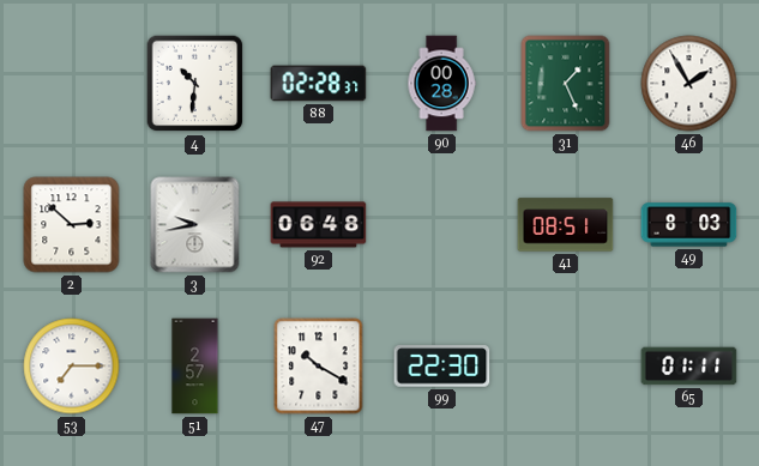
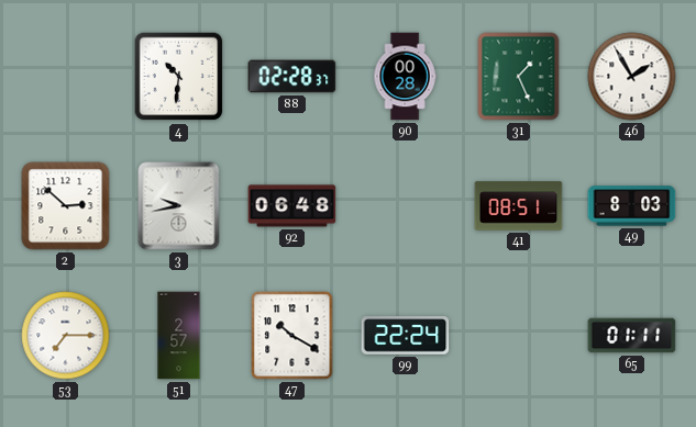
99: 22:30 -> 22:24 (406, 336)
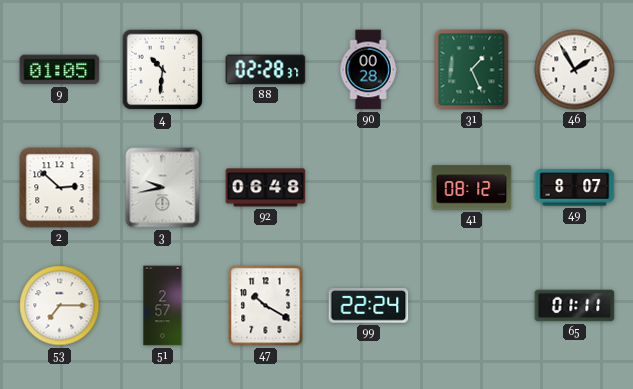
9: none -> 01:05 (60, 70)
41: 08:51 -> 08:12 (472, 188)
49: 8:03 -> 8:07 (575, 188)
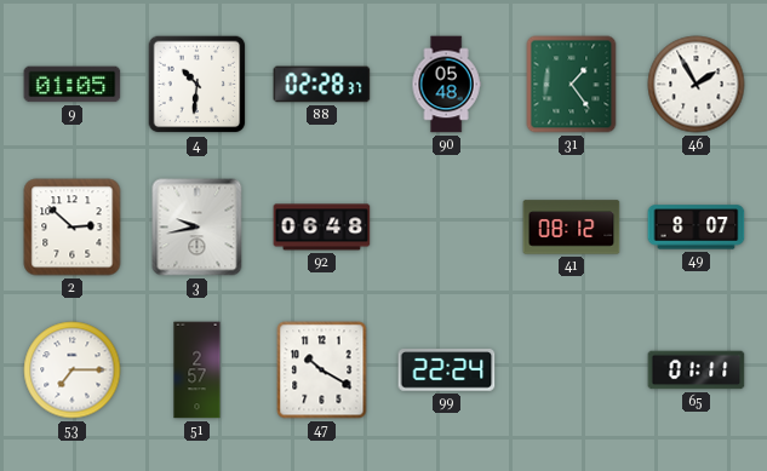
90: 00:28 -> 05:48 (446, 85)
31: 1:26 -> 1:24 (572, 85)
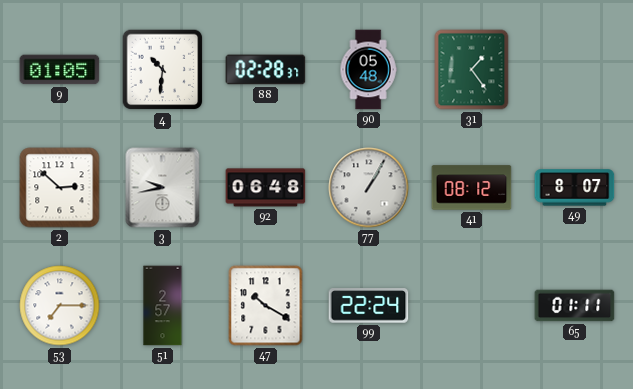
46: 1:55 -> none (697, 85)
77: none -> 1:05 (369, 188)
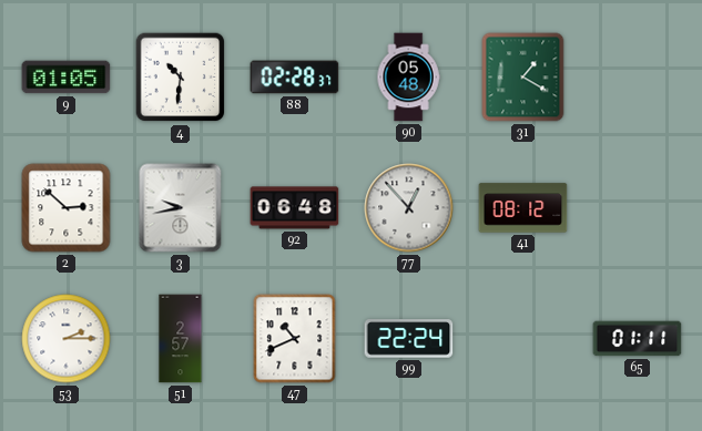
31: 1:24 -> 1:20 (523, 78)
77: 1:05 -> 12:53 (409, 208)
49: 8:07 -> none (575, 188)
53: 7:15 -> 2:15 (67, 339)
47: 10:20 -> 10:41 (295, 339)
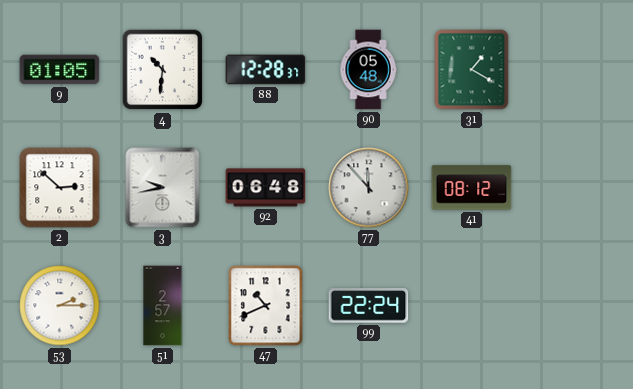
88: 02:28 -> 12:28 (266, 70)
77: 12:53 -> 11:53 (369, 188)
65: 01:11 -> none (638, 339)
